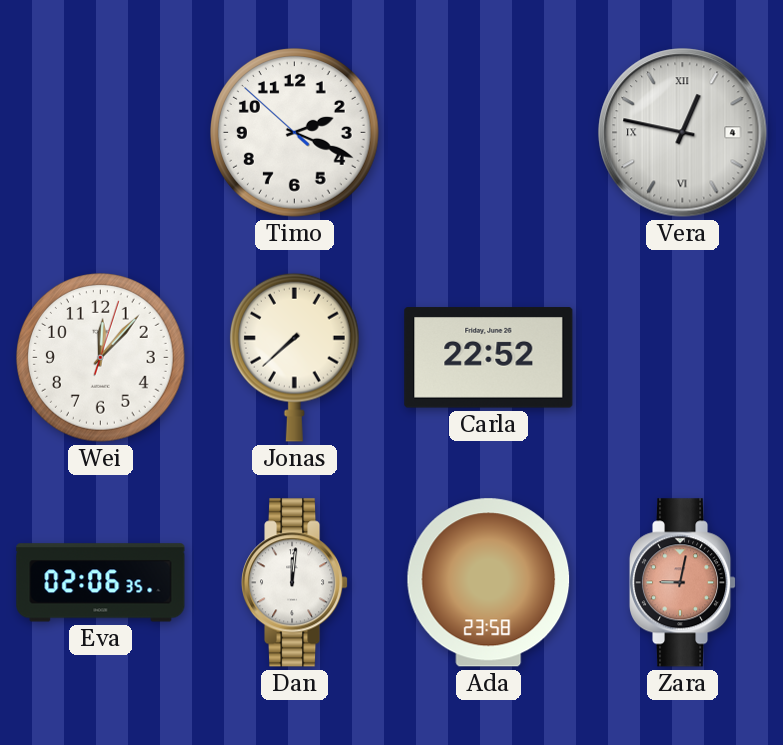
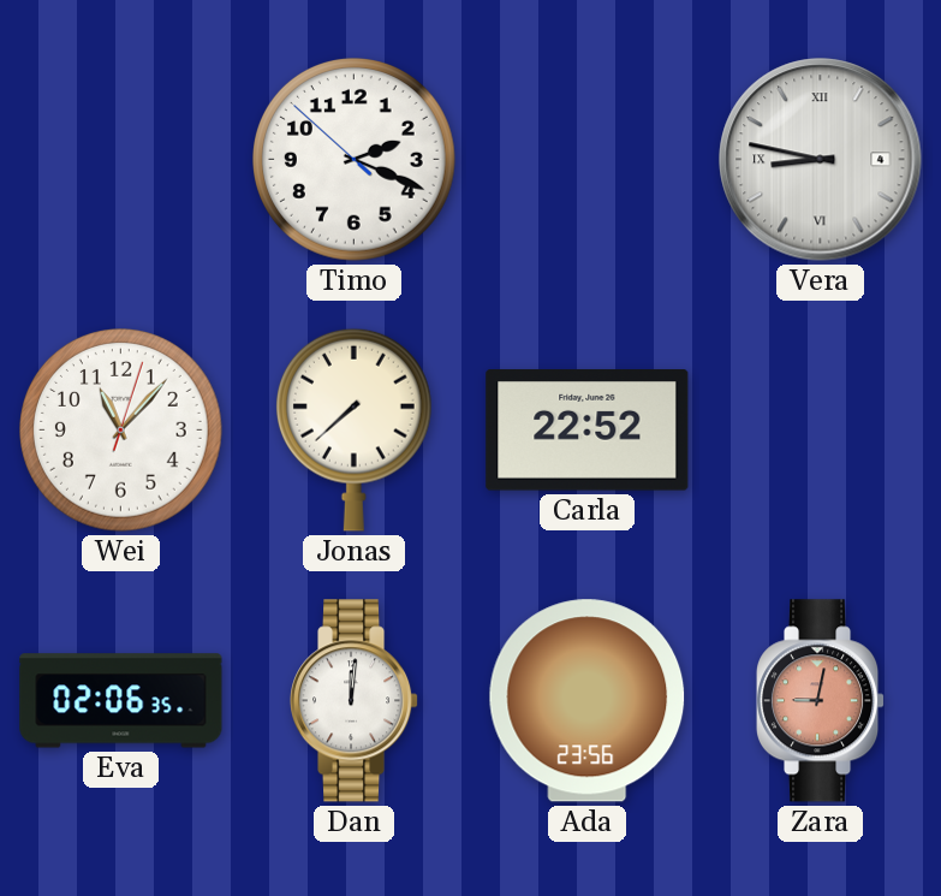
Vera: 12:47 -> 8:47 (821, 160)
Wei: 12:07 -> 11:07 (121, 431)
Ada: 23:58 -> 23:56 (588, 701)
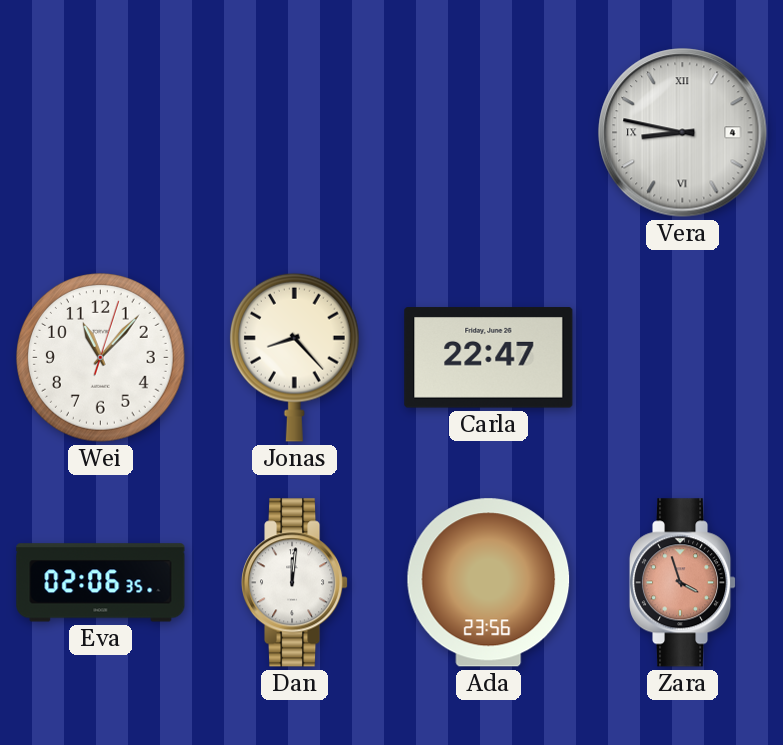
Timo: 2:18 -> none (355, 160)
Jonas: 7:38 -> 8:23 (294, 357)
Carla: 22:52 -> 22:47 (489, 358)
Zara: 9:02 -> 3:57 (683, 583)
